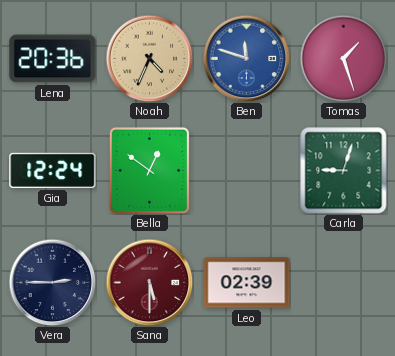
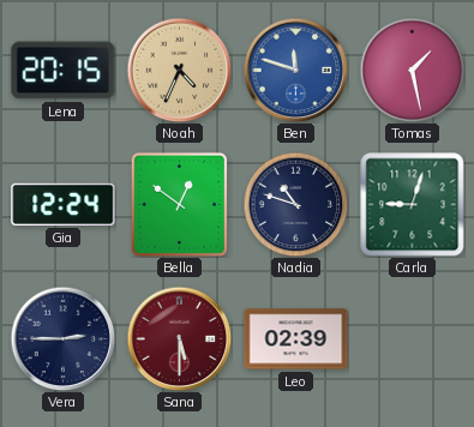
Lena: 20:36 -> 20:15 (64, 71)
Tomas: 1:27 -> 1:28 (412, 70)
Nadia: none -> 10:48 (295, 204)
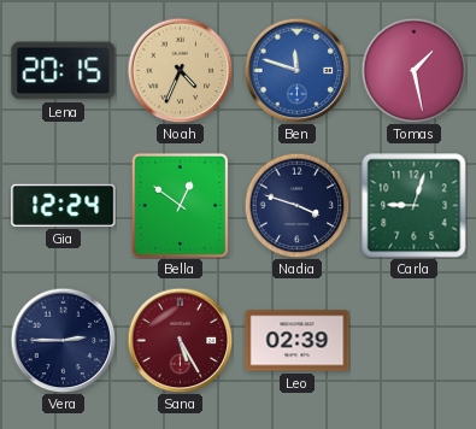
Nadia: 10:48 -> 3:48 (296, 205)
Sana: 5:30 -> 5:25 (180, 340)
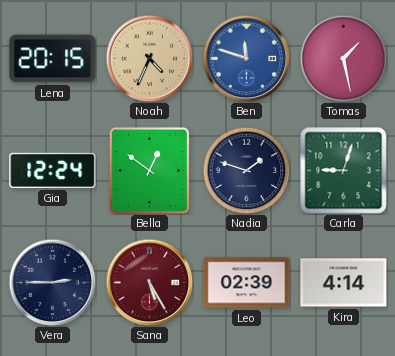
Nadia: 3:48 -> 1:48 (246, 170)
Kira: none -> 4:14 (344, 283)
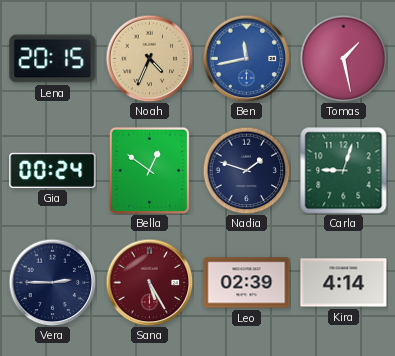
Ben: 11:48 -> 11:43 (246, 58)
Gia: 12:24 -> 00:24 (53, 170)
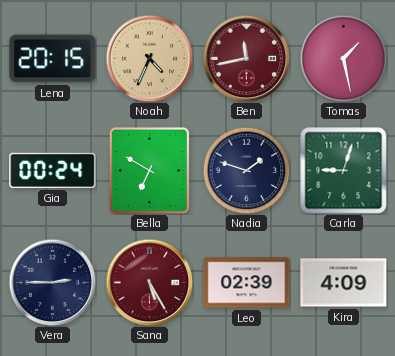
Ben dial: blue -> burgundy (246, 58)
Bella: 12:51 -> 6:50 (149, 170)
Kira: 4:14 -> 4:09 (344, 283)
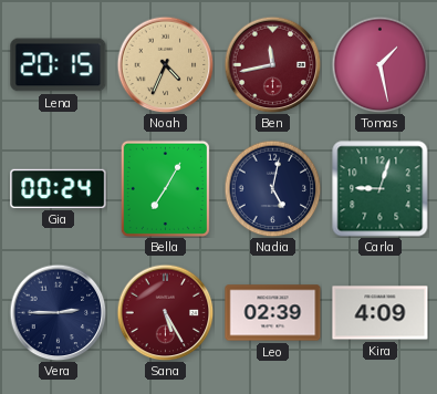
Bella: 6:50 -> 7:05 (165, 188)
Nadia: 1:48 -> 5:02 (272, 188)
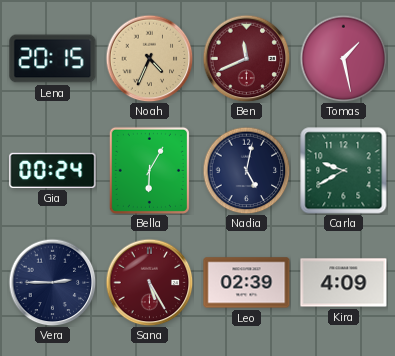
Ben: 11:43 -> 11:41 (246, 58)
Bella: 7:05 -> 6:05 (149, 170)
Carla: 9:03 -> 9:40 (344, 171)
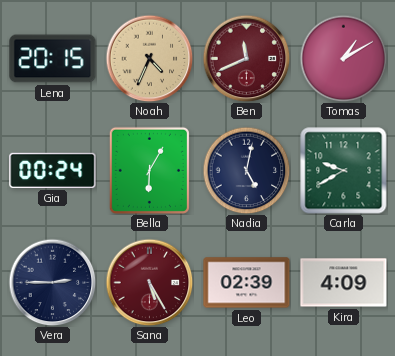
Tomas: 1:28 -> 1:10 (343, 58)
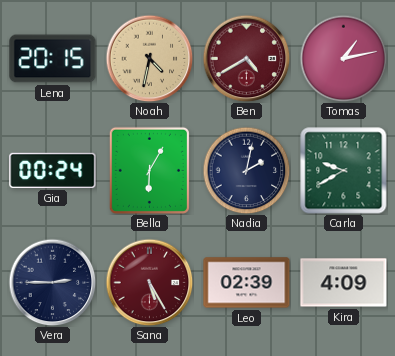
Noah: 4:34 -> 4:32 (149, 58)
Ben: 11:41 -> 4:40 (246, 58)
Tomas: 1:10 -> 1:13 (343, 58)
Nadia: 5:02 -> 2:02 (246, 170)
